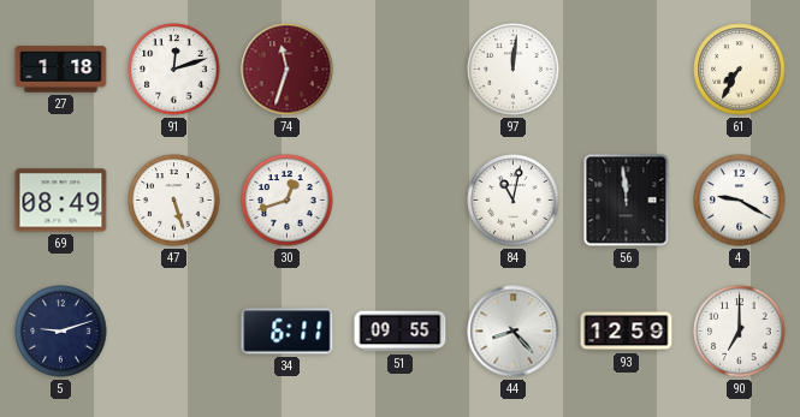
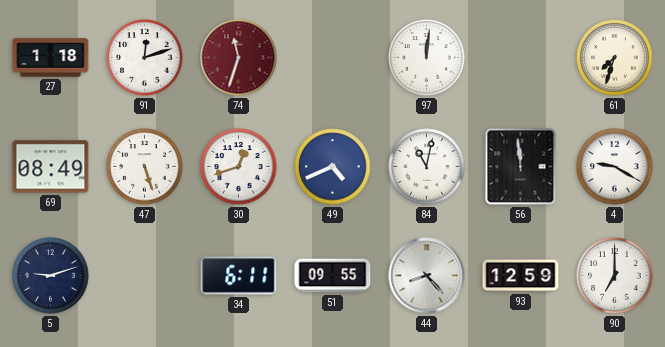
61: 7:35 -> 7:33 (615, 58)
49: none -> 4:41 (333, 167)
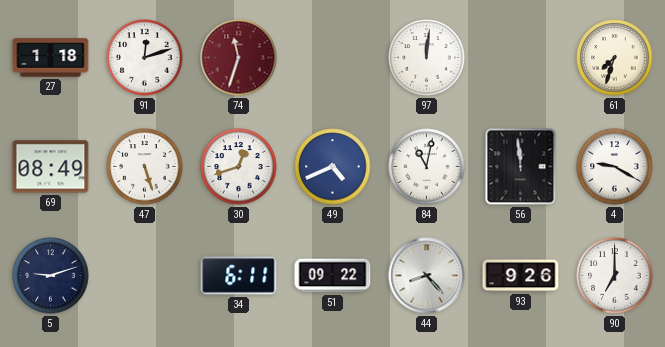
51: 09:55 -> 09:22 (333, 276)
93: 12:59 -> 9:26 (521, 276)
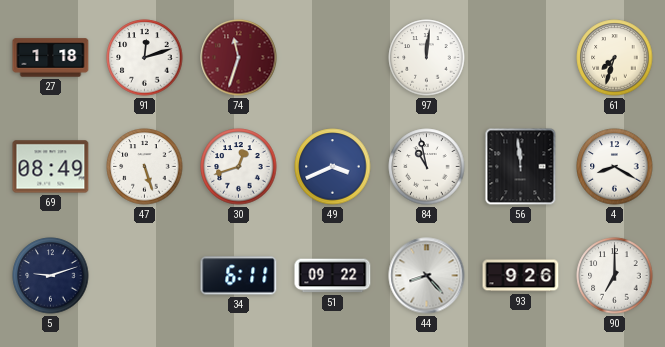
49: 4:41 -> 3:41 (333, 167)
84: 11:02 -> 10:58 (427, 167)
4: 9:20 -> 8:20 (615, 167)
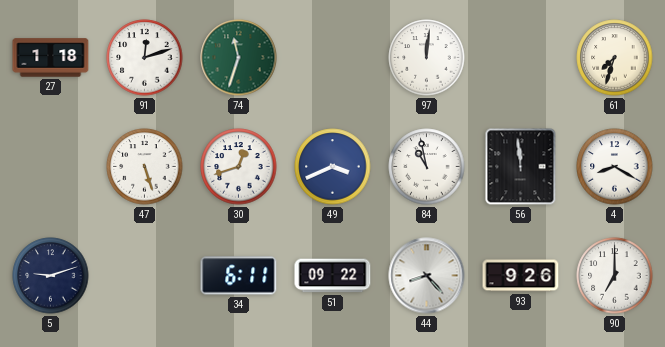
74 dial: burgundy -> green (239, 58)
69: 08:49 -> none (51, 167)
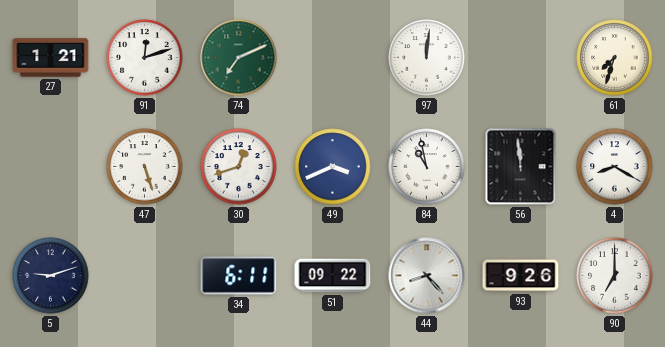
27: 1:18 -> 1:21 (51, 58)
74: 11:33 -> 7:11 (239, 58)
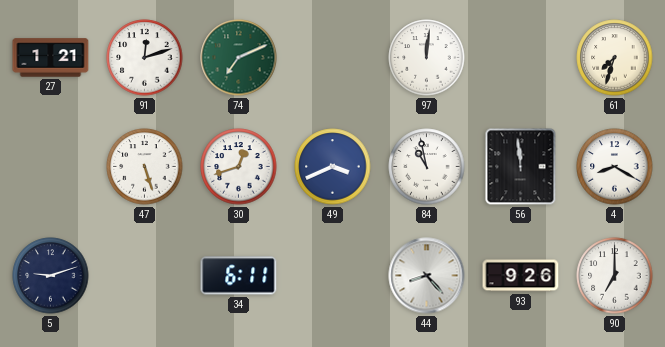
51: 09:22 -> none (333, 276)
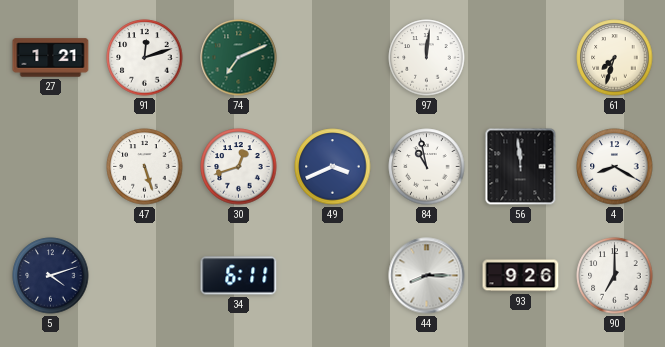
5: 9:12 -> 4:12 (51, 276)
44: 8:23 -> 8:15 (427, 276)
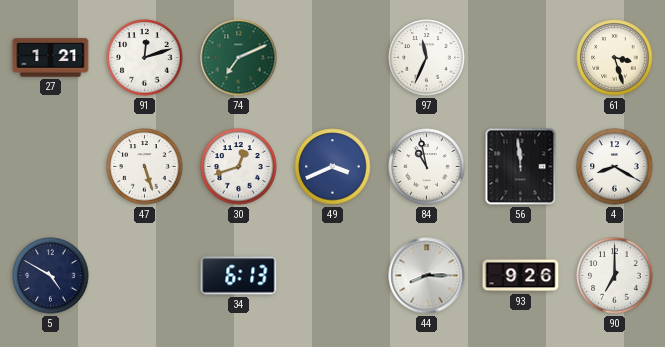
97: 12:01 -> 11:34 (427, 58)
61: 7:33 -> 3:27 (615, 58)
5: 4:12 -> 4:50 (51, 276)
34: 6:11 -> 6:13 (239, 276)
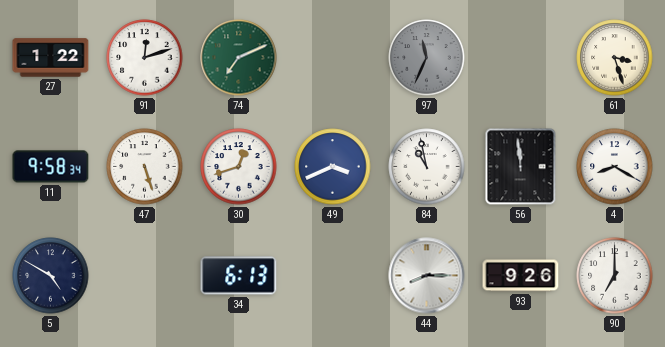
27: 1:21 -> 1:22 (51, 58)
97 dial: white -> grey (427, 58)
11: none -> 9:58 (51, 167)
